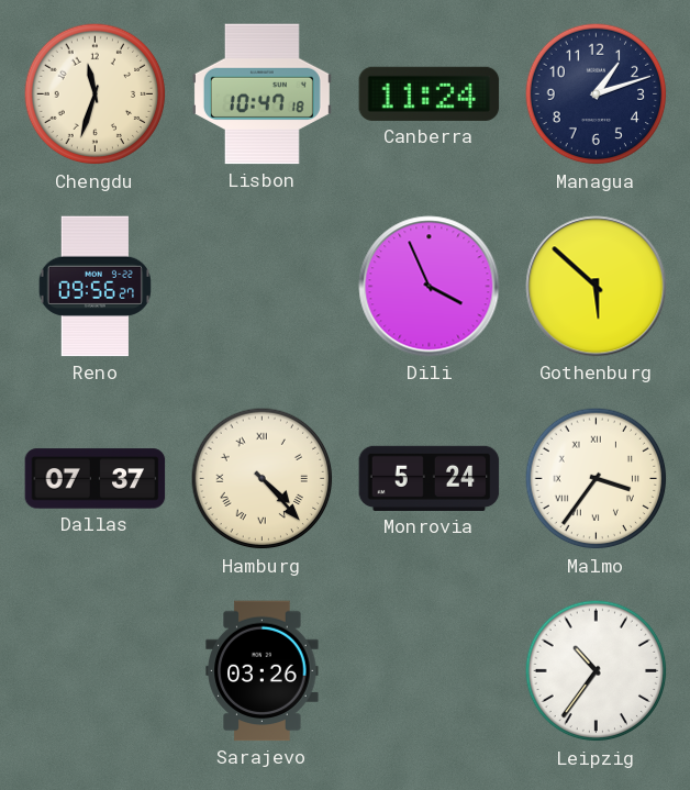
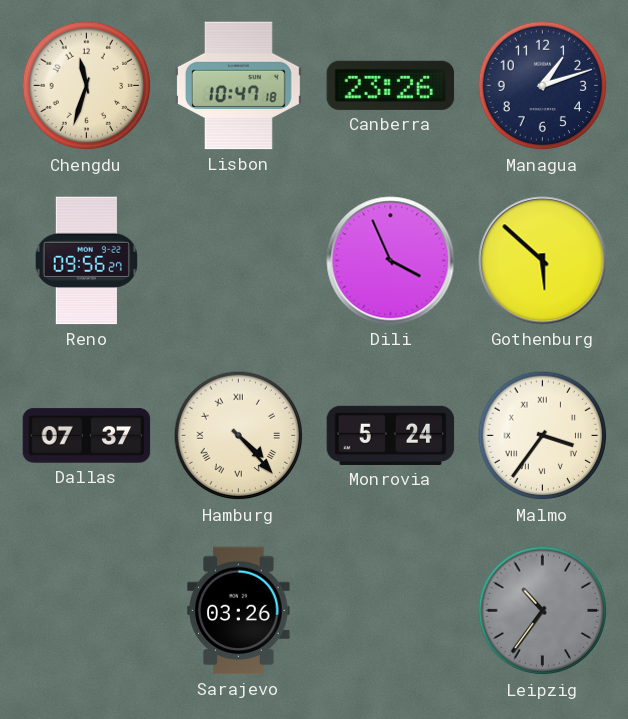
Canberra: 11:24 -> 23:26 (391, 85)
Leipzig dial: white -> grey (543, 611)
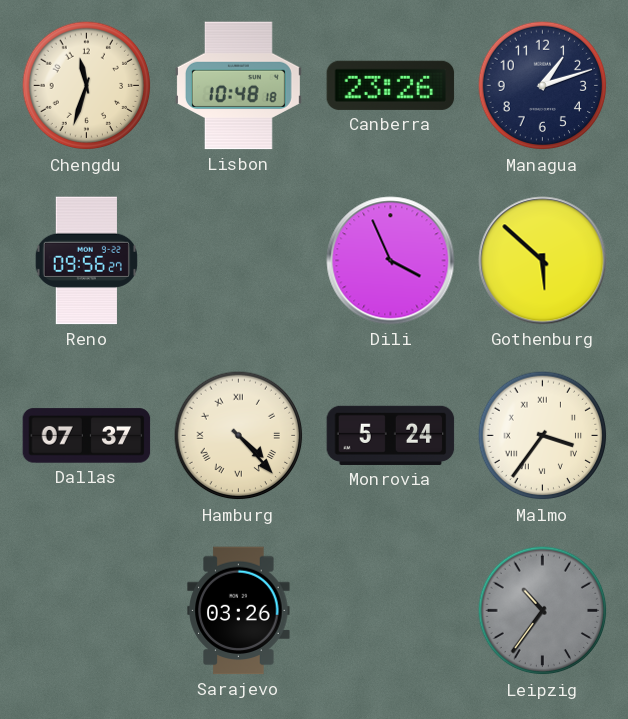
Lisbon: 10:47 -> 10:48 (238, 86)
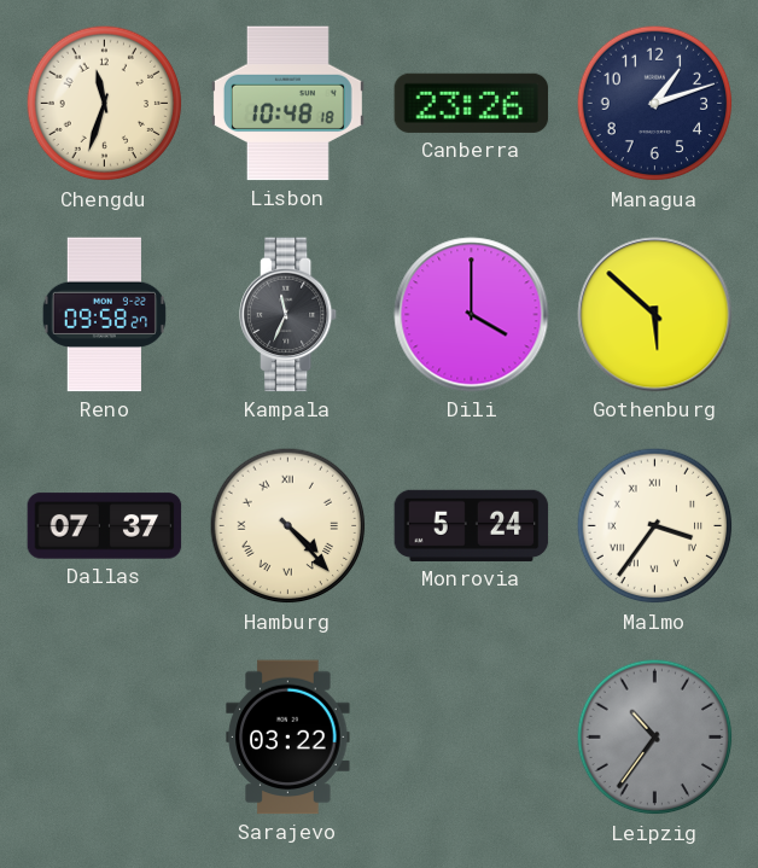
Reno: 09:56 -> 09:58 (104, 315)
Kampala: none -> 11:34 (290, 315)
Dili: 3:56 -> 4:00 (472, 315)
Sarajevo: 03:26 -> 03:22 (288, 738)
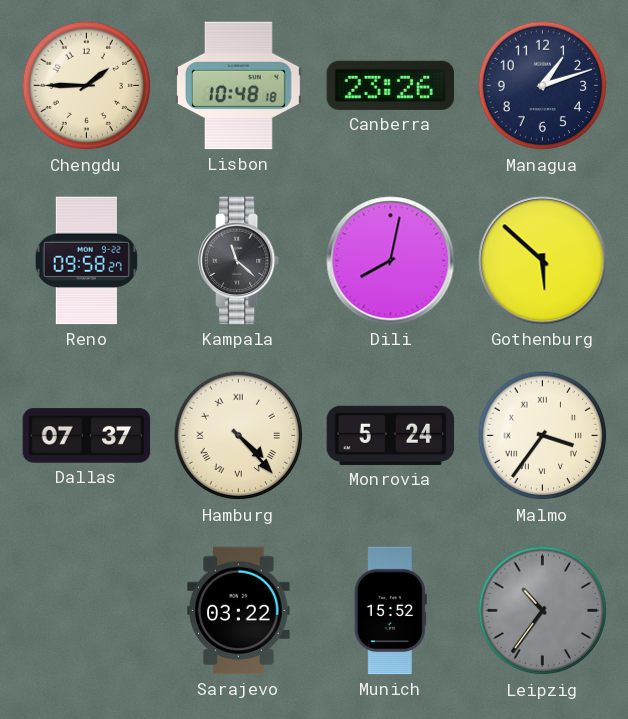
Chengdu: 11:33 -> 1:45 (87, 86)
Kampala: 11:34 -> 11:22 (240, 261)
Dili: 4:00 -> 8:02 (391, 261)
Munich: none -> 15:52 (390, 611)
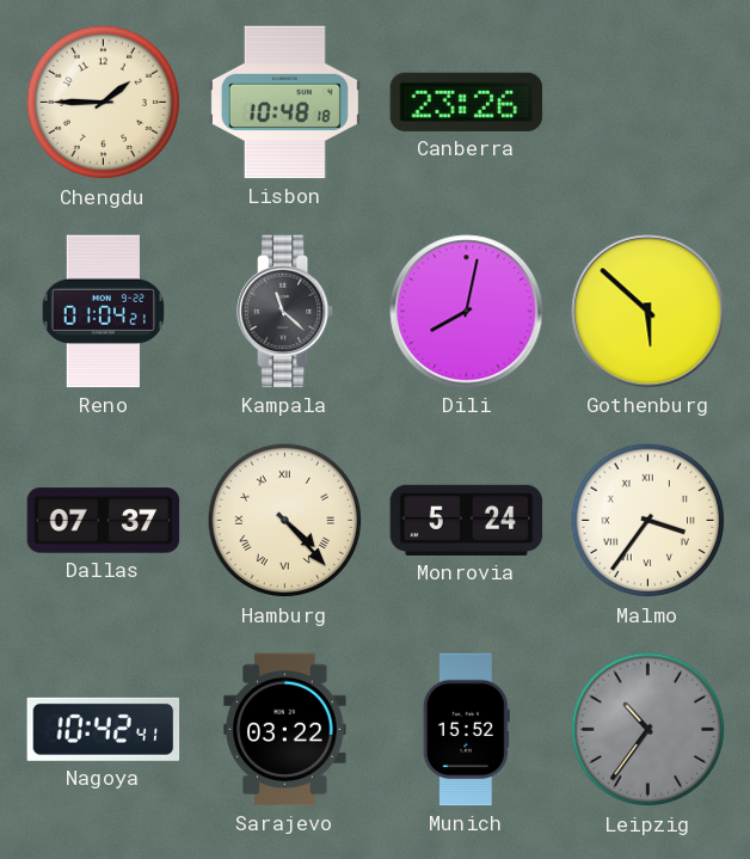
Managua: 1:12 -> none (543, 86)
Reno: 09:58 -> 01:04 (103, 312)
Nagoya: none -> 10:42 (104, 729)
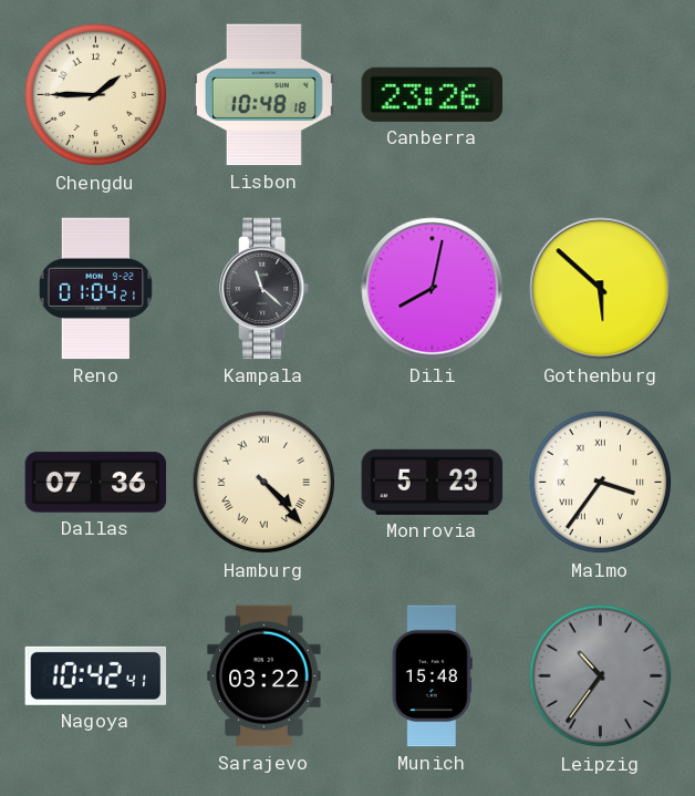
Dallas: 07:37 -> 07:36 (96, 483)
Monrovia: 5:24 -> 5:23 (433, 482)
Munich: 15:52 -> 15:48 (432, 676)
